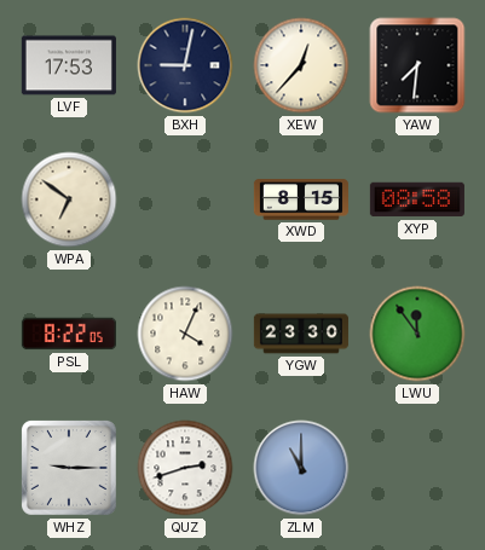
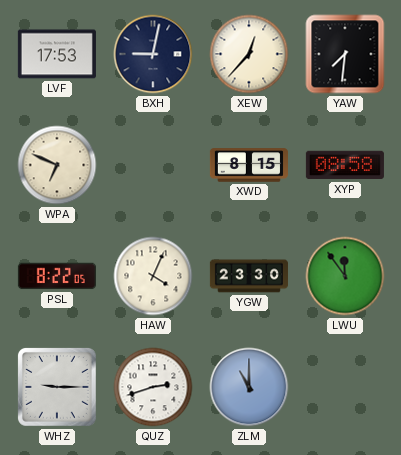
WPA: 6:51 -> 6:49 (57, 165)
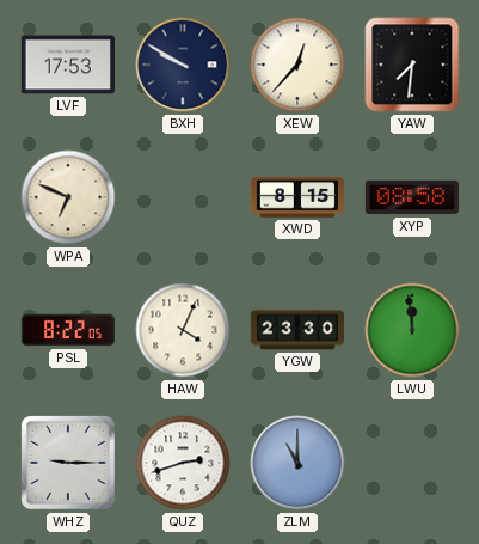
BXH: 9:02 -> 9:50 (183, 65)
LWU: 11:54 -> 11:59 (412, 330)
